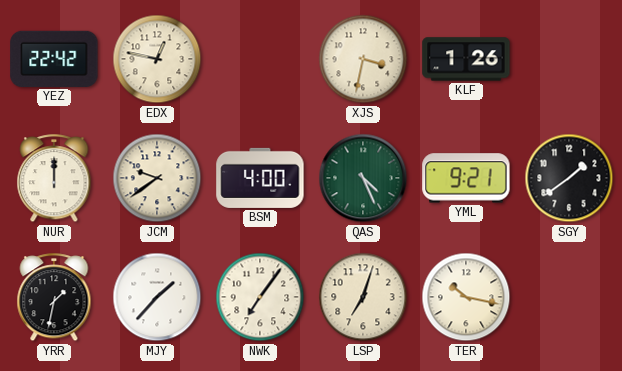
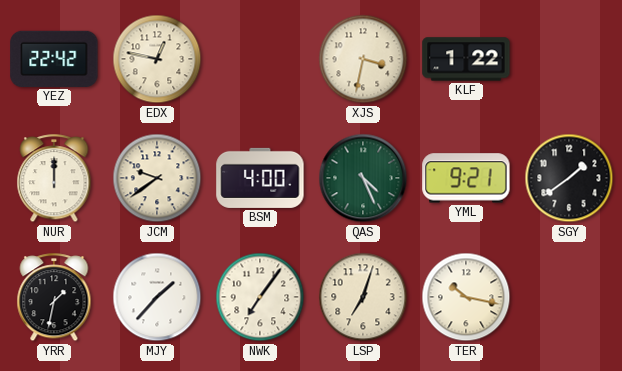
KLF: 1:26 -> 1:22 (466, 59)
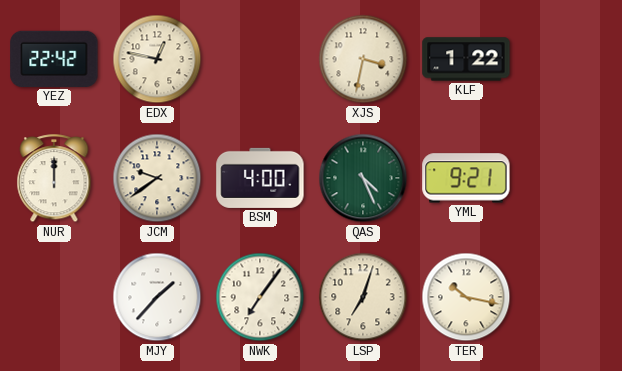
SGY: 1:39 -> none (569, 178)
YRR: 1:32 -> none (54, 298)
